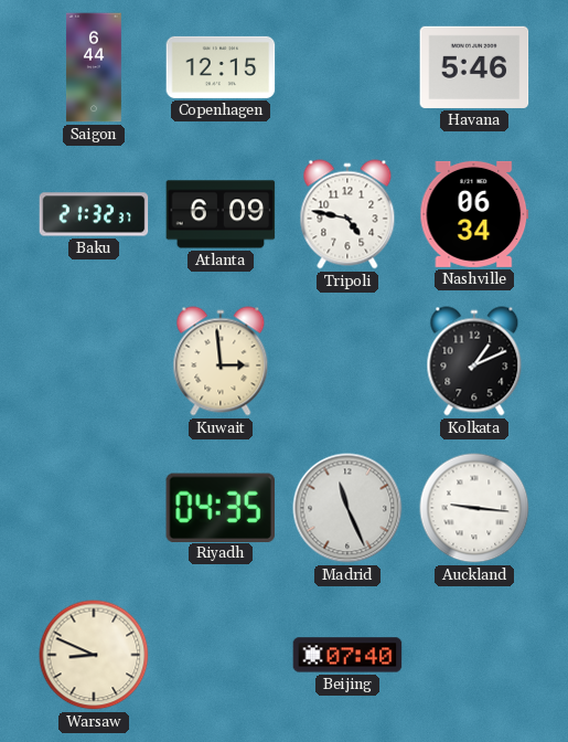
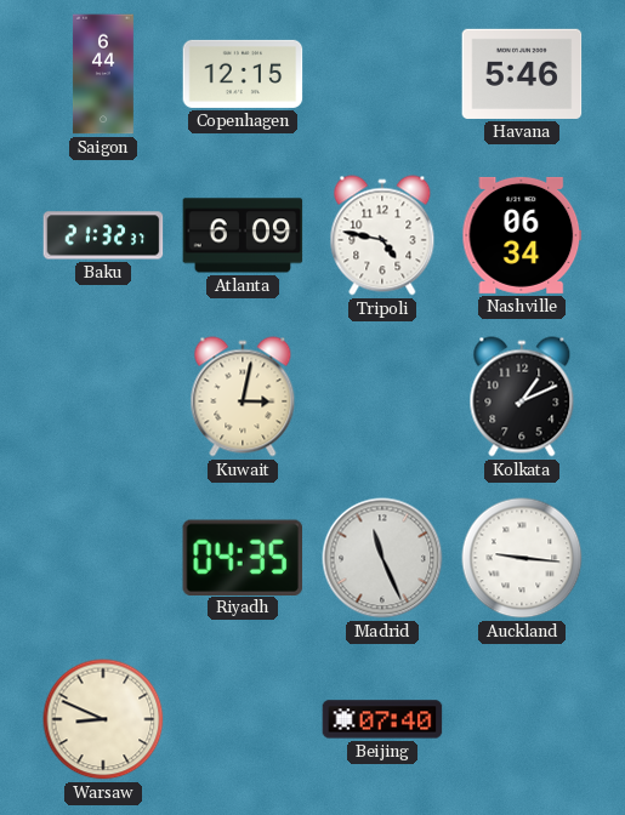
Kuwait: 2:59 -> 3:02 (243, 397)
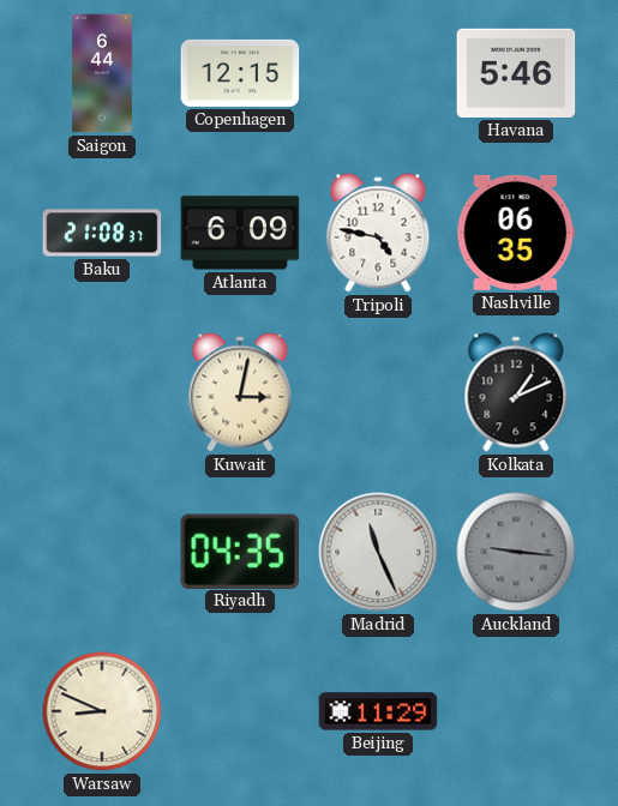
Baku: 21:32 -> 21:08 (102, 233)
Nashville: 06:34 -> 06:35 (516, 233)
Auckland dial: white -> grey (516, 552)
Beijing: 07:40 -> 11:29 (378, 711)
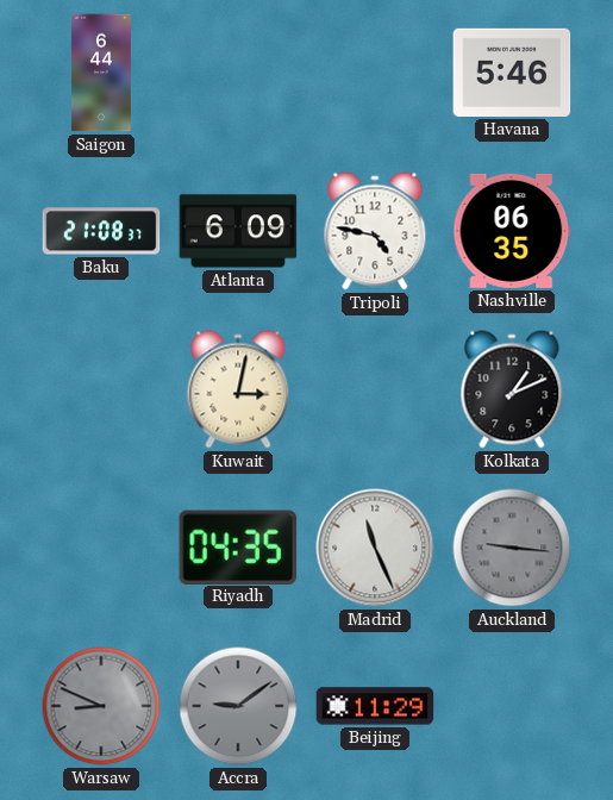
Copenhagen: 12:15 -> none (240, 73)
Warsaw dial: cream -> grey (101, 706)
Accra: none -> 9:09 (238, 706)
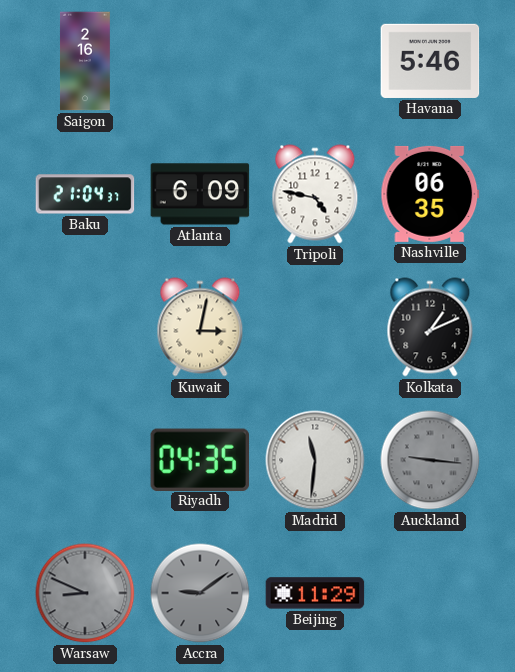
Saigon: 6:44 -> 2:16 (85, 61)
Baku: 21:08 -> 21:04 (85, 194)
Madrid: 11:26 -> 11:31 (315, 460)
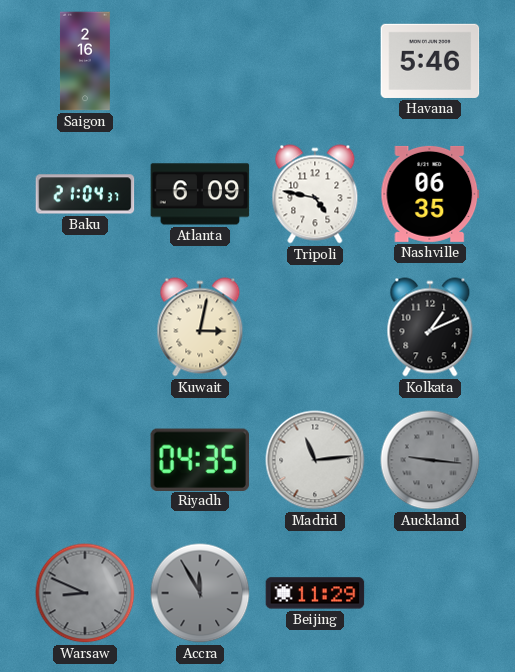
Madrid: 11:31 -> 11:14 (315, 460)
Accra: 9:09 -> 11:55 (200, 593)
